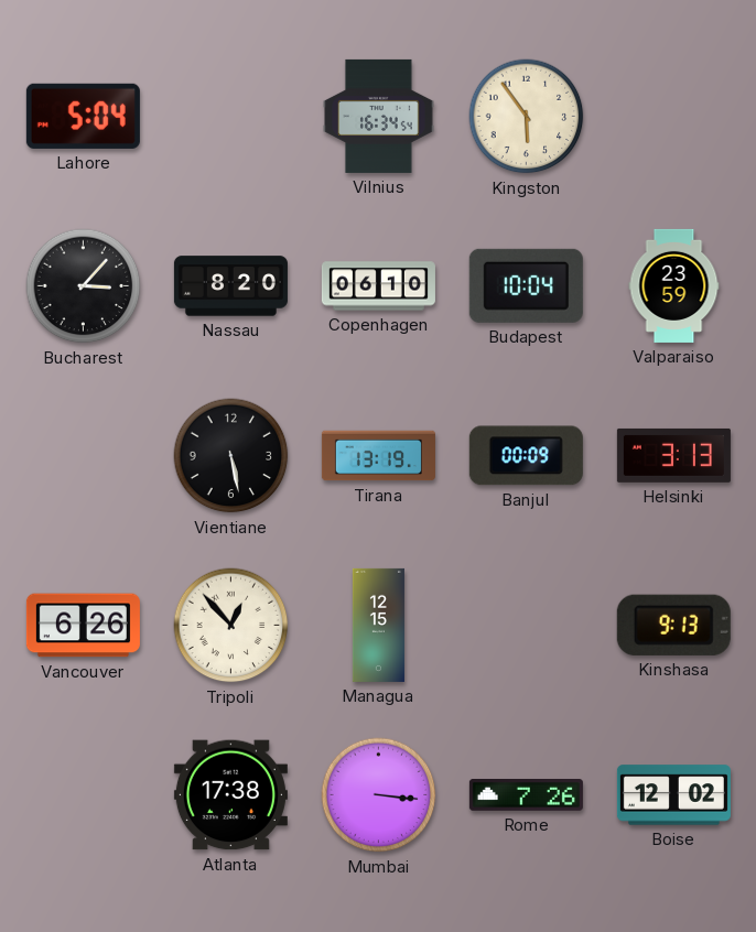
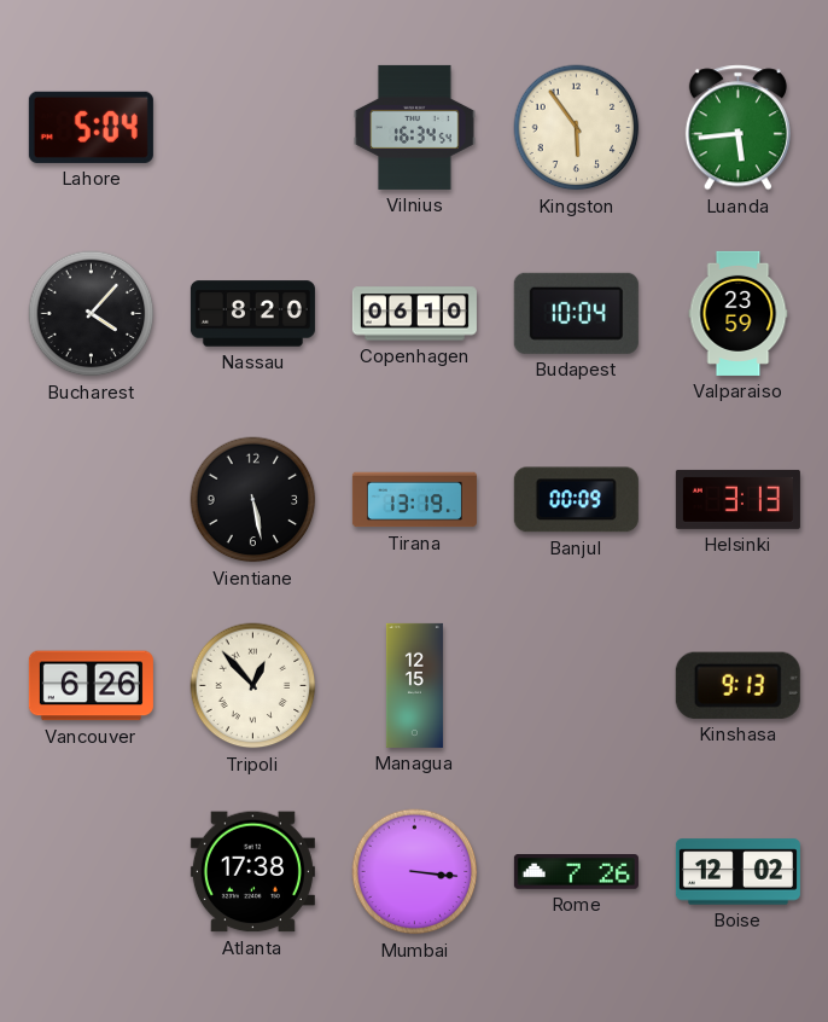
Luanda: none -> 5:44 (737, 128)
Bucharest: 3:07 -> 4:07 (92, 314)
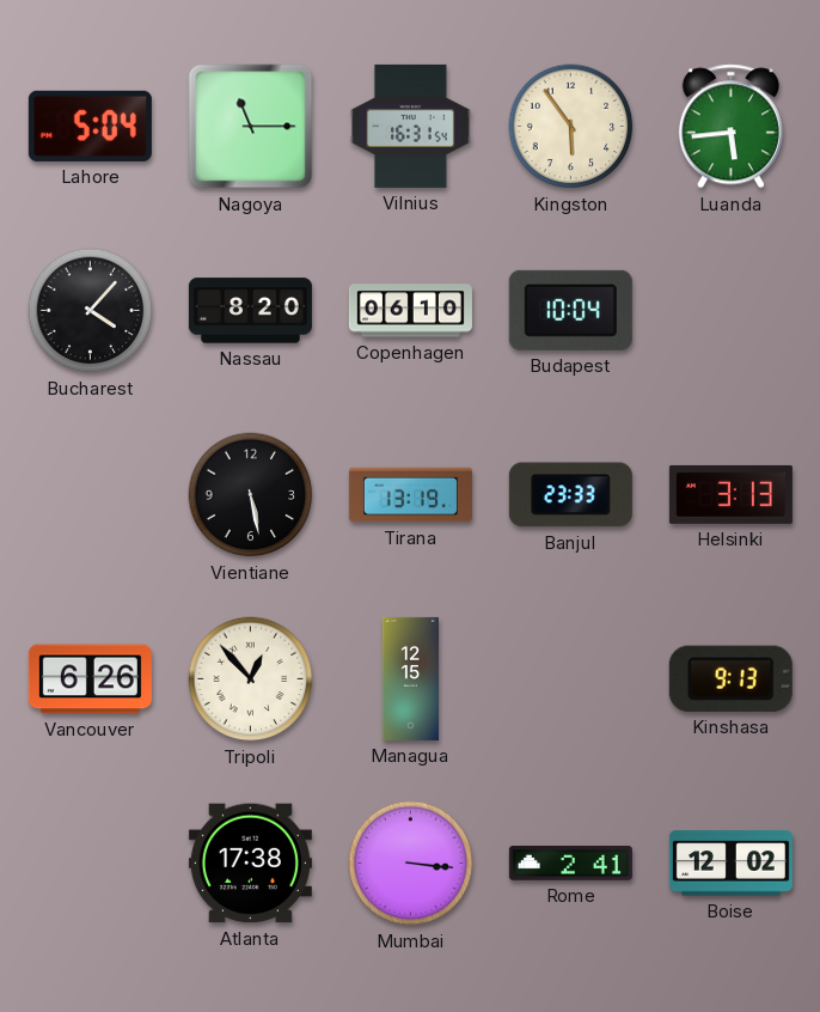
Nagoya: none -> 11:15 (251, 127)
Vilnius: 16:34 -> 16:31 (411, 126)
Valparaiso: 23:59 -> none (739, 313)
Banjul: 00:09 -> 23:33 (570, 495)
Rome: 7:26 -> 2:41 (570, 864)
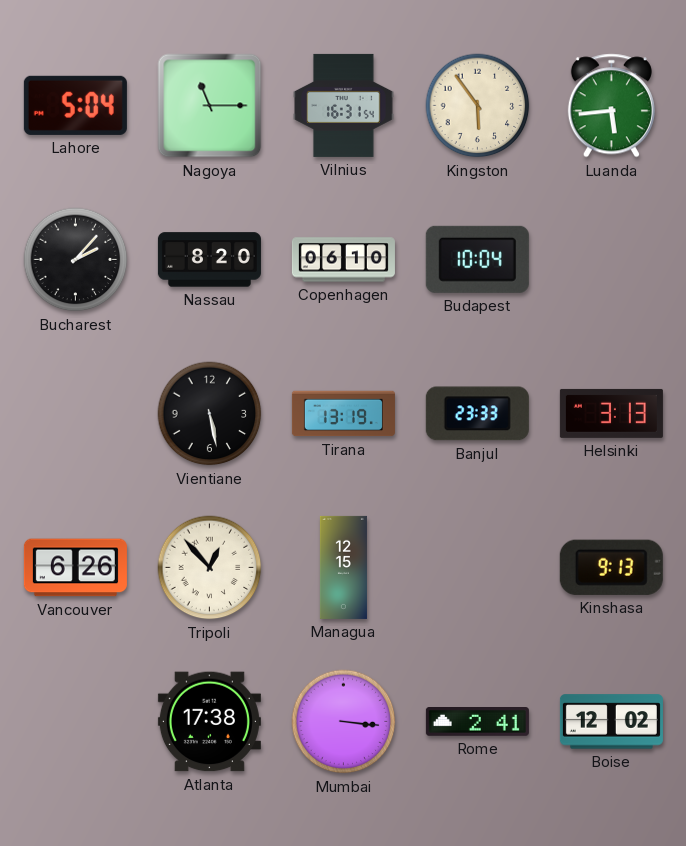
Bucharest: 4:07 -> 2:07 (76, 260)
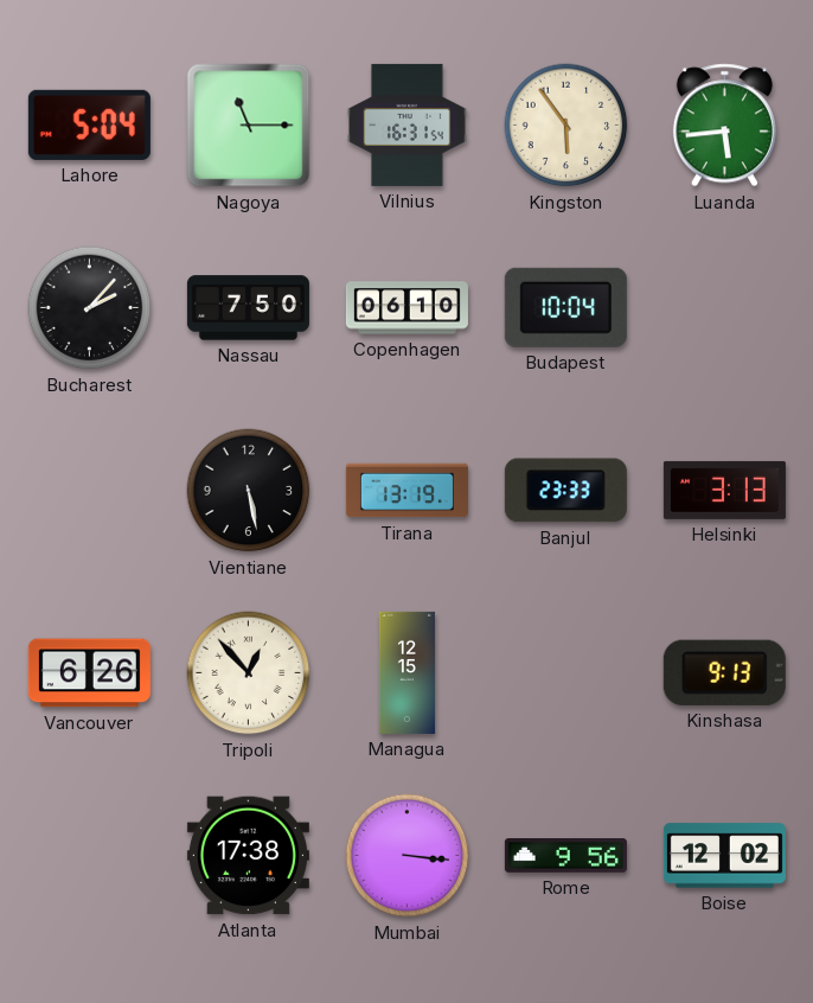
Nassau: 8:20 -> 7:50 (248, 308)
Rome: 2:41 -> 9:56 (565, 856)
